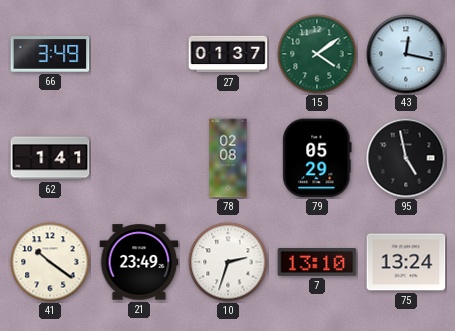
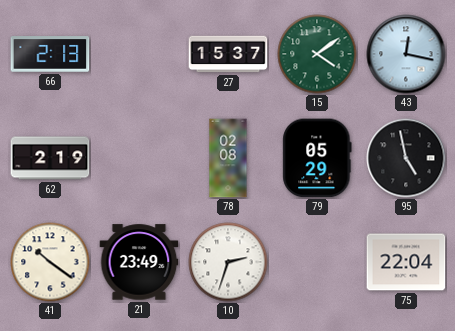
66: 3:49 -> 2:13 (50, 54)
27: 01:37 -> 15:37 (228, 54)
62: 1:41 -> 2:19 (50, 158)
7: 13:10 -> none (317, 263)
75: 13:24 -> 22:04 (406, 262)
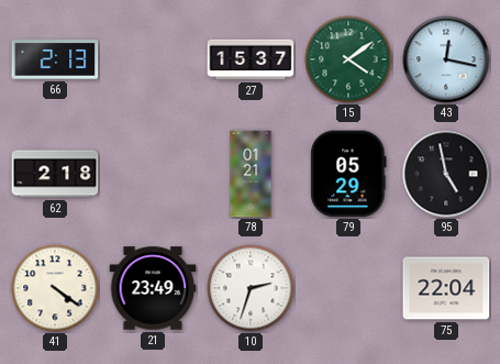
62: 2:19 -> 2:18 (55, 174)
78: 02:08 -> 01:21 (251, 174)
41: 10:21 -> 4:21 (55, 288)
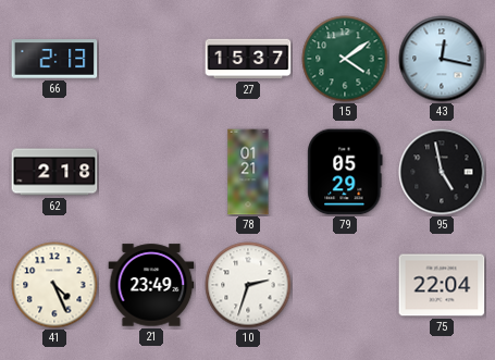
41: 4:21 -> 4:26 (54, 285)
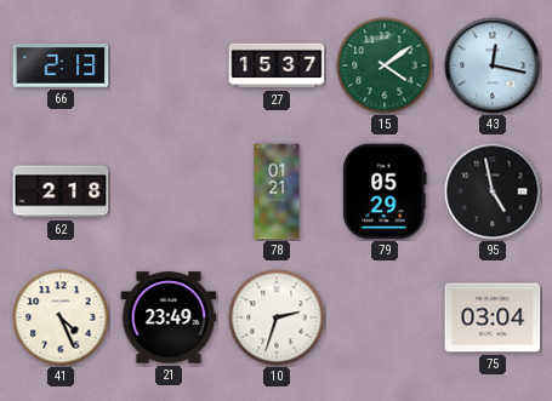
75: 22:04 -> 03:04 (493, 317)
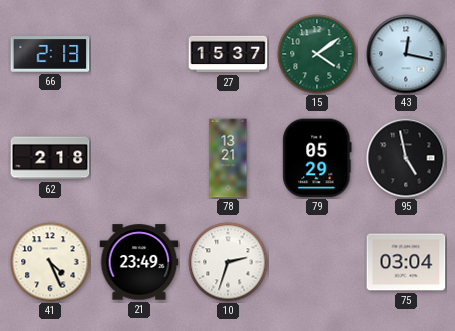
78: 01:21 -> 13:21 (228, 158)
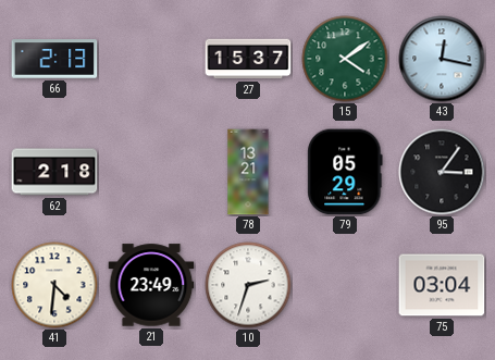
95: 4:58 -> 3:06 (442, 172)
41: 4:26 -> 4:31 (54, 285)
